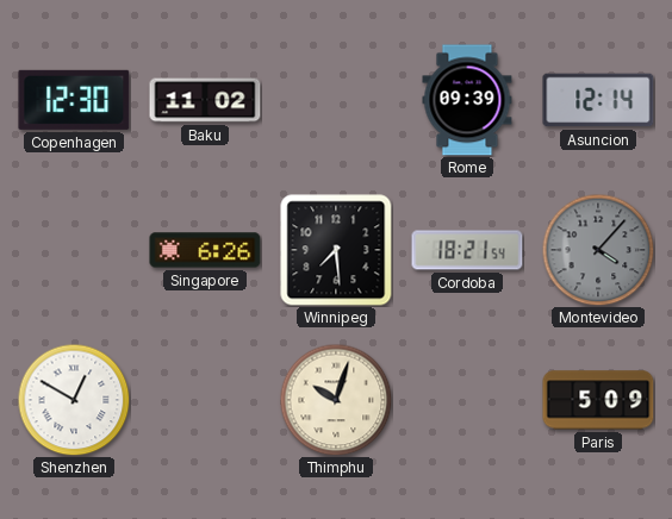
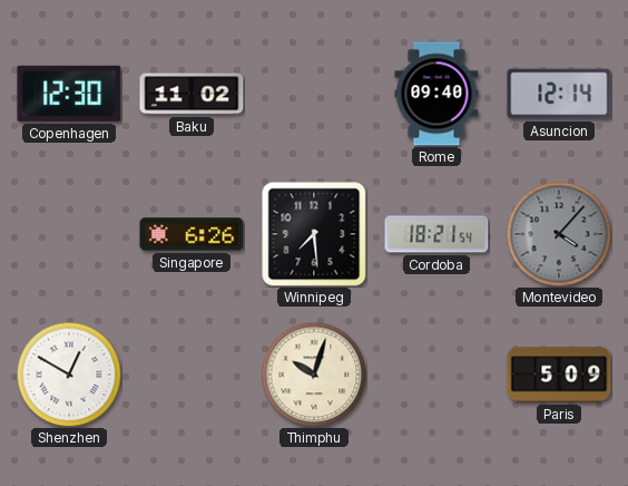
Rome: 09:39 -> 09:40 (436, 94)
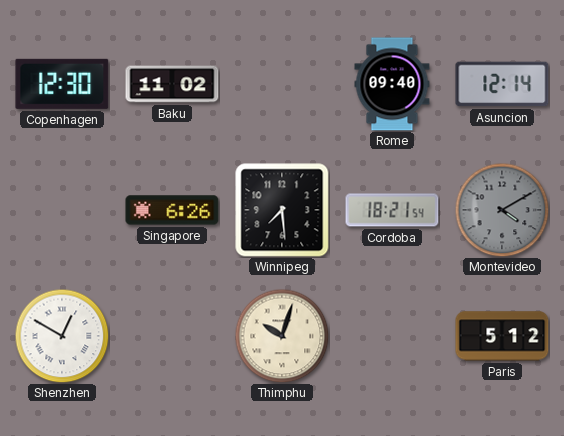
Montevideo: 4:07 -> 4:10 (502, 210)
Paris: 5:09 -> 5:12 (502, 336)
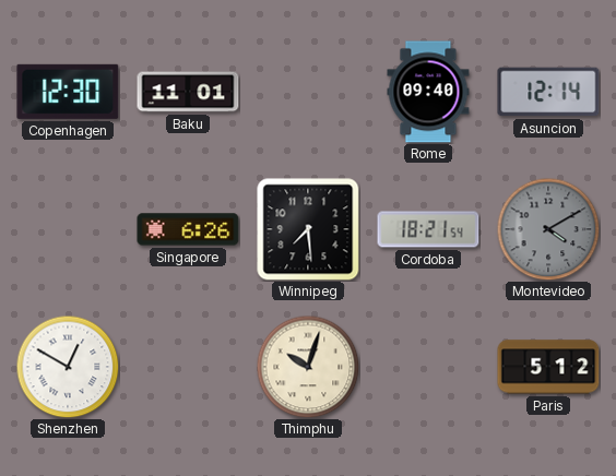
Baku: 11:02 -> 11:01 (188, 92)
